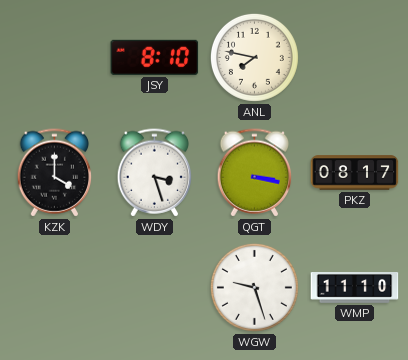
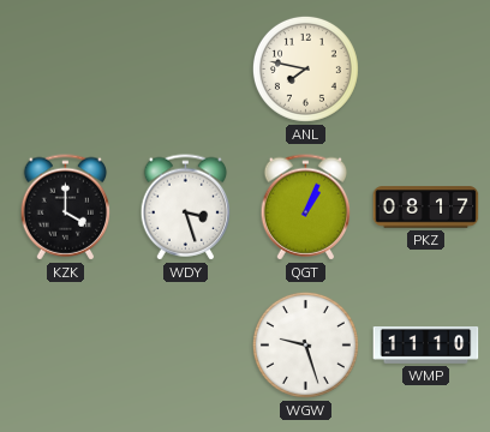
JSY: 8:10 -> none (155, 57)
QGT: 3:17 -> 1:04 (306, 208)
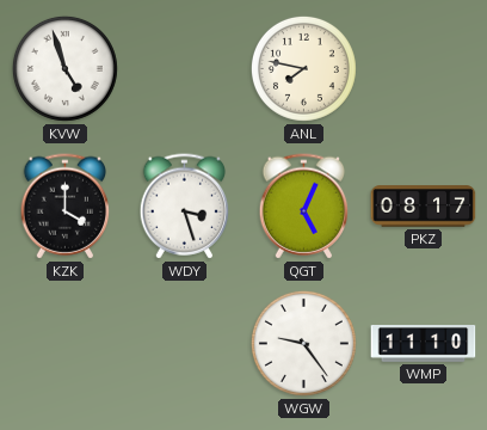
KVW: none -> 4:57 (64, 68)
QGT: 1:04 -> 5:04 (304, 207)
WGW: 9:27 -> 9:24 (303, 343)
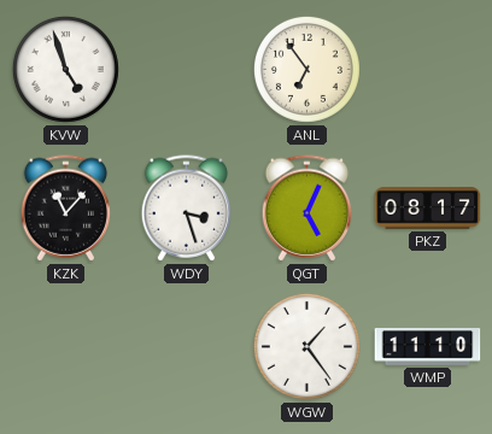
ANL: 7:47 -> 6:54 (306, 69)
KZK: 4:00 -> 11:07 (66, 209)
WGW: 9:24 -> 1:24 (306, 346)
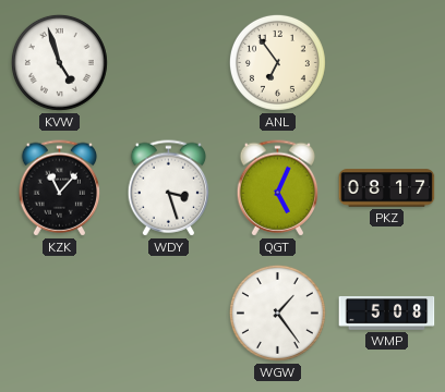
WMP: 11:10 -> 5:08 (387, 314)
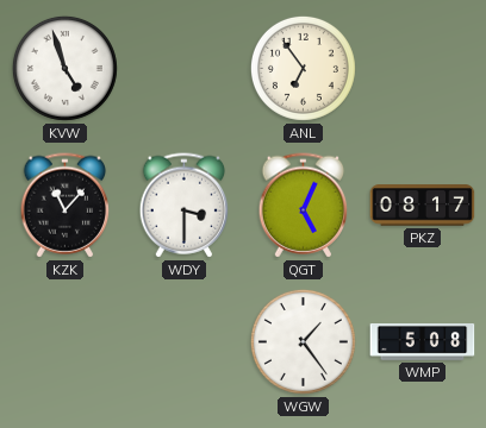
WDY: 3:27 -> 3:30 (185, 206)
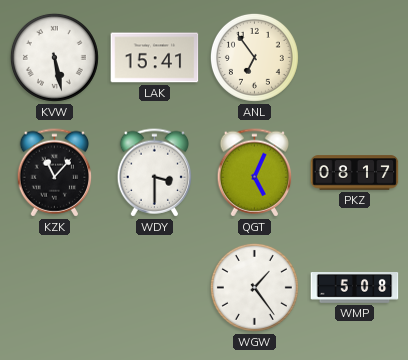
KVW: 4:57 -> 5:28 (54, 57)
LAK: none -> 15:41 (155, 58)
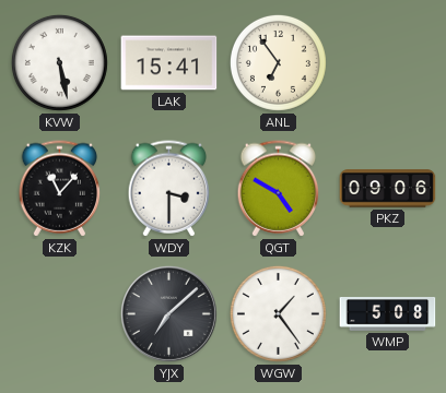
QGT: 5:04 -> 4:50 (279, 189)
PKZ: 08:17 -> 09:06 (388, 189)
YJX: none -> 7:08 (168, 313)
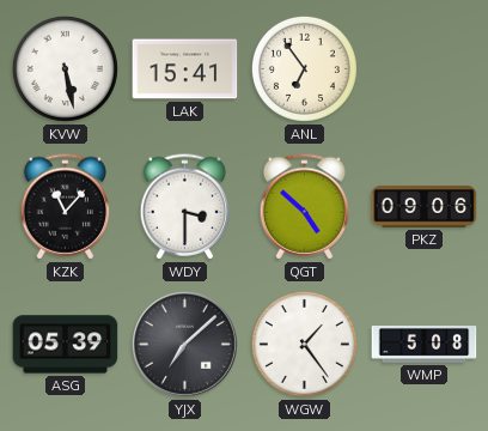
QGT: 4:50 -> 4:52 (305, 207)
ASG: none -> 05:39 (66, 345)
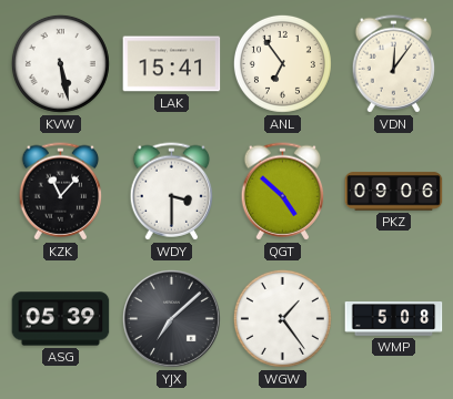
VDN: none -> 12:06 (394, 64)
